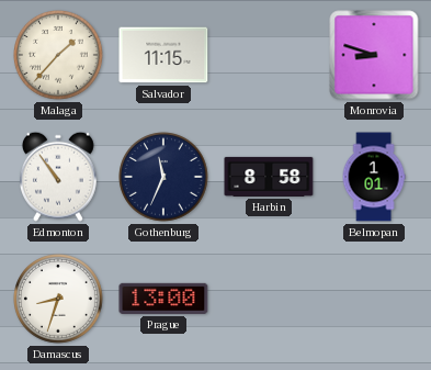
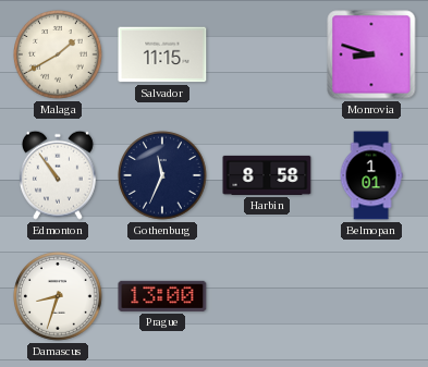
Malaga: 1:37 -> 1:40 (59, 56)
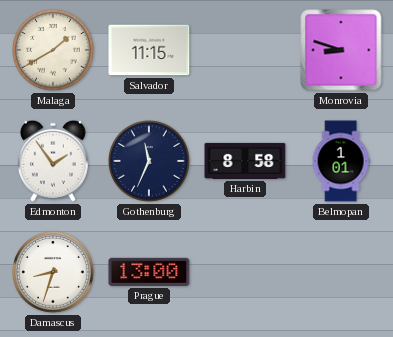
Edmonton: 10:54 -> 1:54 (53, 161)
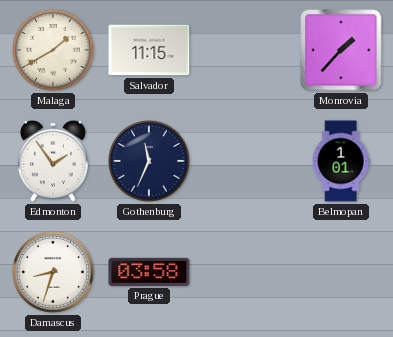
Monrovia: 8:48 -> 1:37 (341, 50)
Harbin: 8:58 -> none (245, 161)
Prague: 13:00 -> 03:58 (149, 272)
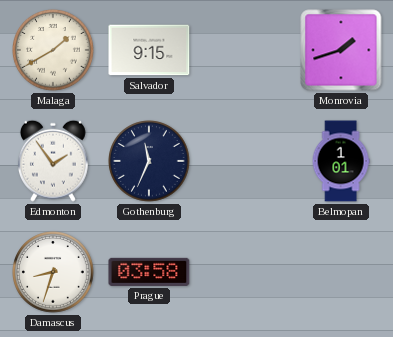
Salvador: 11:15 -> 9:15 (149, 50)
Monrovia: 1:37 -> 1:42 (341, 50)
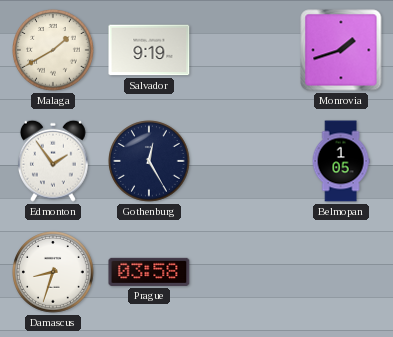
Salvador: 9:15 -> 9:19 (149, 50)
Gothenburg: 11:34 -> 12:25 (150, 162)
Belmopan: 1:01 -> 1:05 (341, 161)
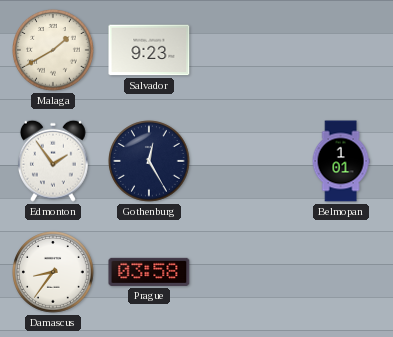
Salvador: 9:19 -> 9:23 (149, 50)
Monrovia: 1:42 -> none (341, 50)
Belmopan: 1:05 -> 1:01 (341, 161)
Damascus: 8:33 -> 8:36 (54, 273)
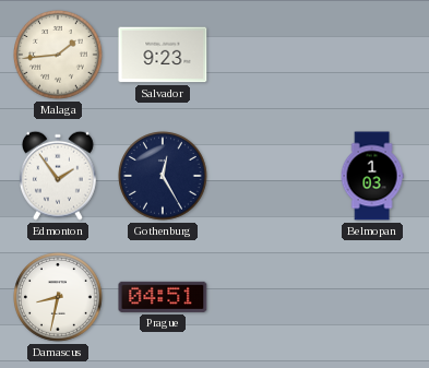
Malaga: 1:40 -> 1:44 (59, 56)
Belmopan: 1:01 -> 1:03 (372, 176)
Damascus: 8:36 -> 8:32 (59, 298)
Prague: 03:58 -> 04:51 (163, 297)
